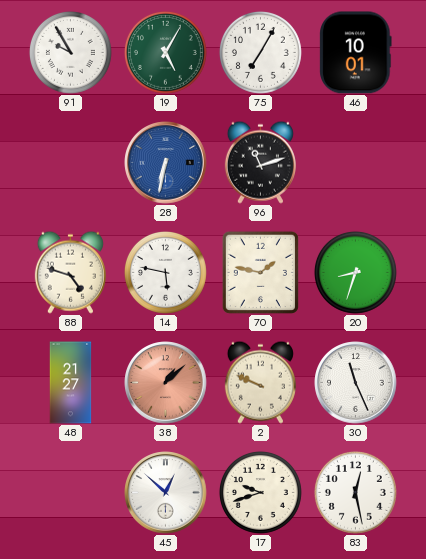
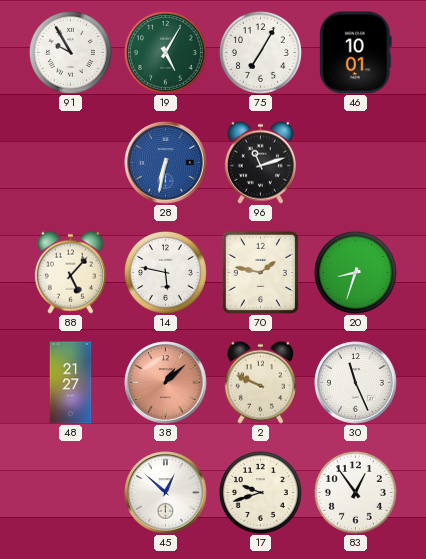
88: 4:48 -> 5:07 (70, 272)
83: 12:28 -> 12:54 (355, 492)
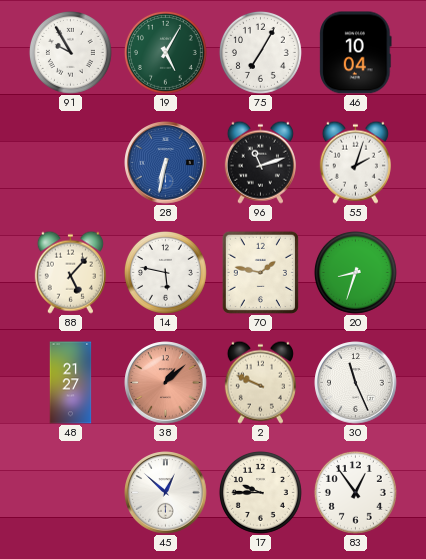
46: 10:01 -> 10:04 (356, 53)
55: none -> 2:03 (355, 162)
17: 9:42 -> 9:45 (260, 492)
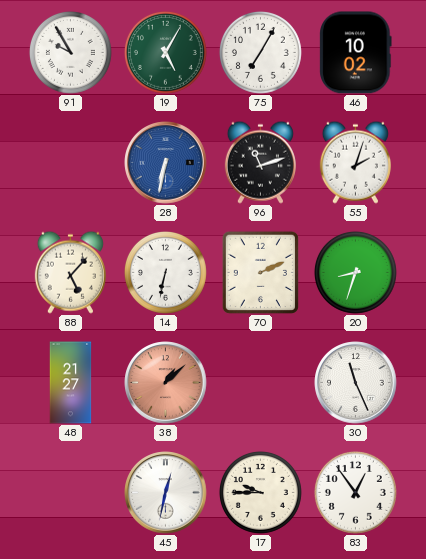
46: 10:04 -> 10:02 (356, 53)
14: 5:47 -> 6:32 (165, 272)
70: 1:47 -> 2:11 (260, 272)
2: 9:49 -> none (260, 382)
45: 12:52 -> 12:32 (166, 493)
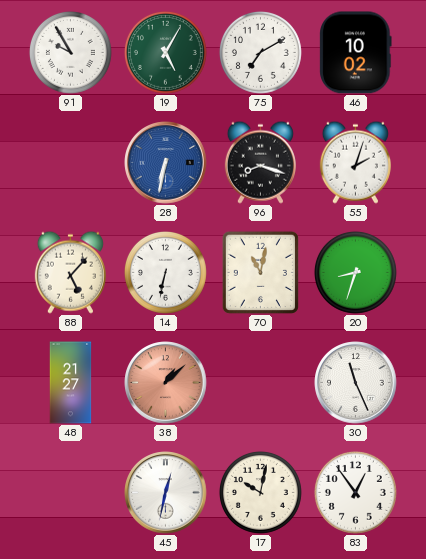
75: 7:05 -> 7:10 (260, 52)
96: 11:12 -> 8:18 (260, 162)
70: 2:11 -> 11:02 (260, 272)
17: 9:45 -> 10:02 (260, 492)
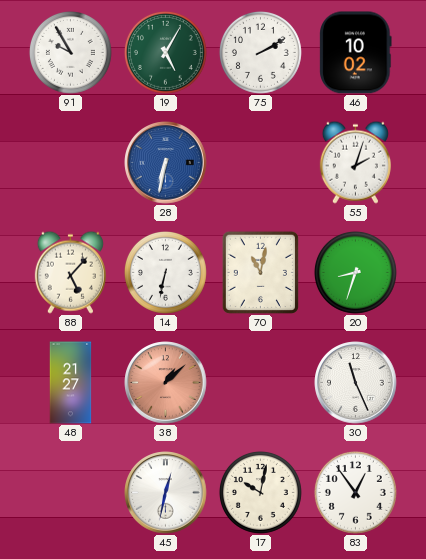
75: 7:10 -> 2:10 (260, 52)
96: 8:18 -> none (260, 162)
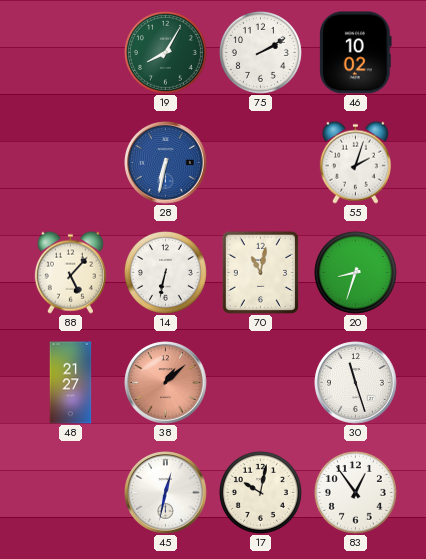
91: 9:55 -> none (70, 52)
19: 5:05 -> 8:05 (165, 52)
30: 11:26 -> 11:27 (356, 383)
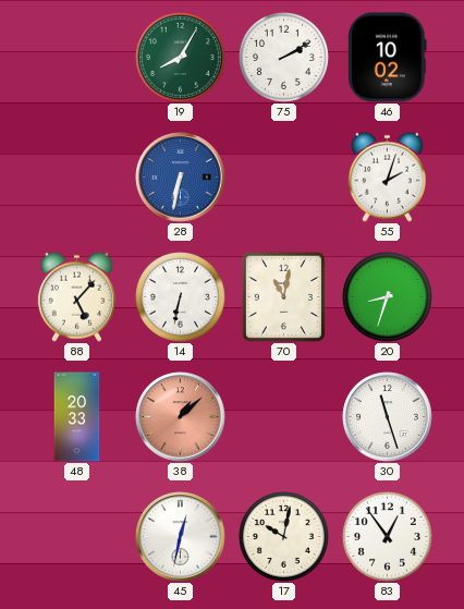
48: 21:27 -> 20:33 (77, 417)
